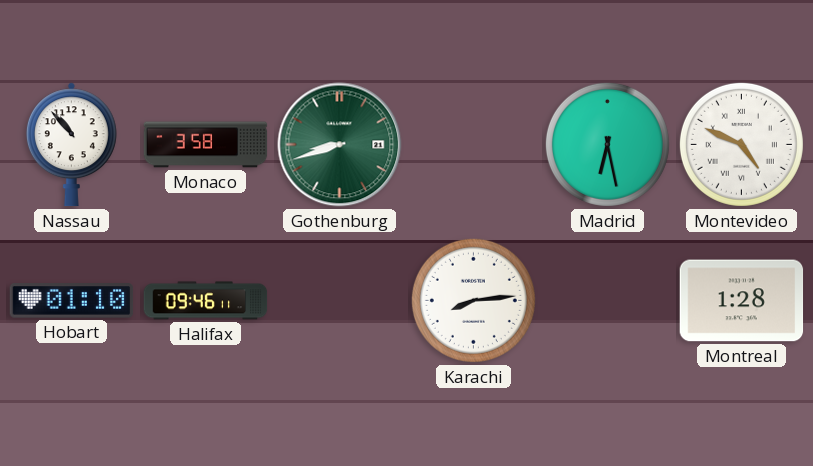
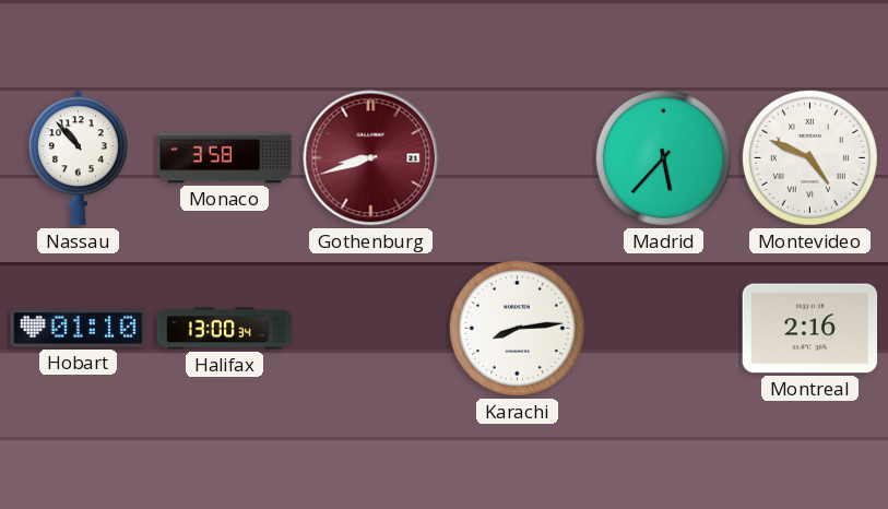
Gothenburg dial: green -> burgundy (371, 158)
Madrid: 6:28 -> 5:37 (663, 157)
Halifax: 09:46 -> 13:00 (225, 329)
Montreal: 1:28 -> 2:16 (810, 329)
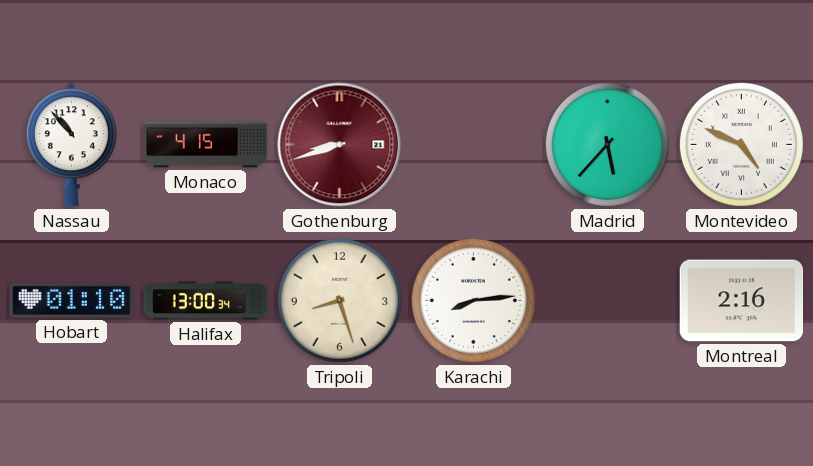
Monaco: 3:58 -> 4:15 (206, 145)
Tripoli: none -> 8:27 (339, 300)
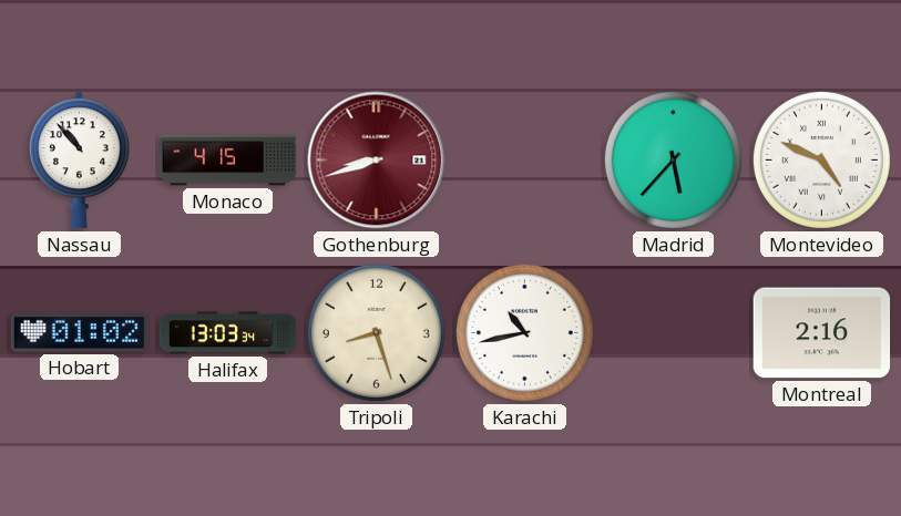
Hobart: 01:10 -> 01:02 (80, 333)
Halifax: 13:00 -> 13:03 (228, 333)
Karachi: 8:14 -> 10:43 (524, 332)
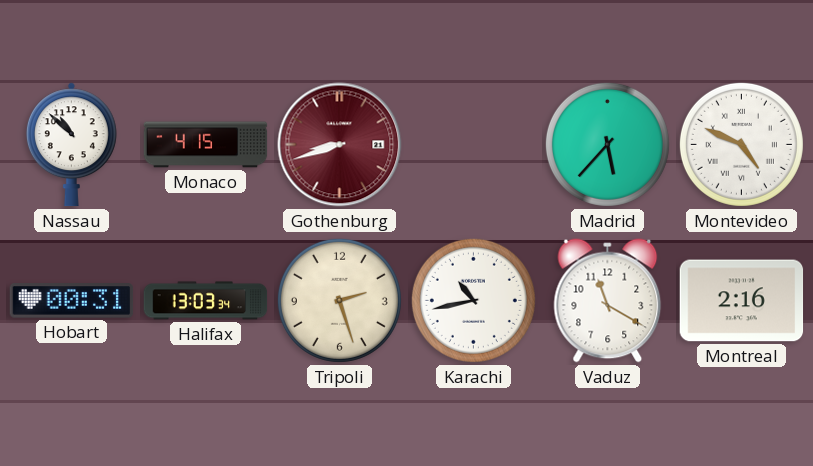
Nassau: 10:53 -> 10:52 (71, 145)
Hobart: 01:02 -> 00:31 (72, 301)
Tripoli: 8:27 -> 2:27 (339, 300)
Vaduz: none -> 11:20 (608, 301)
